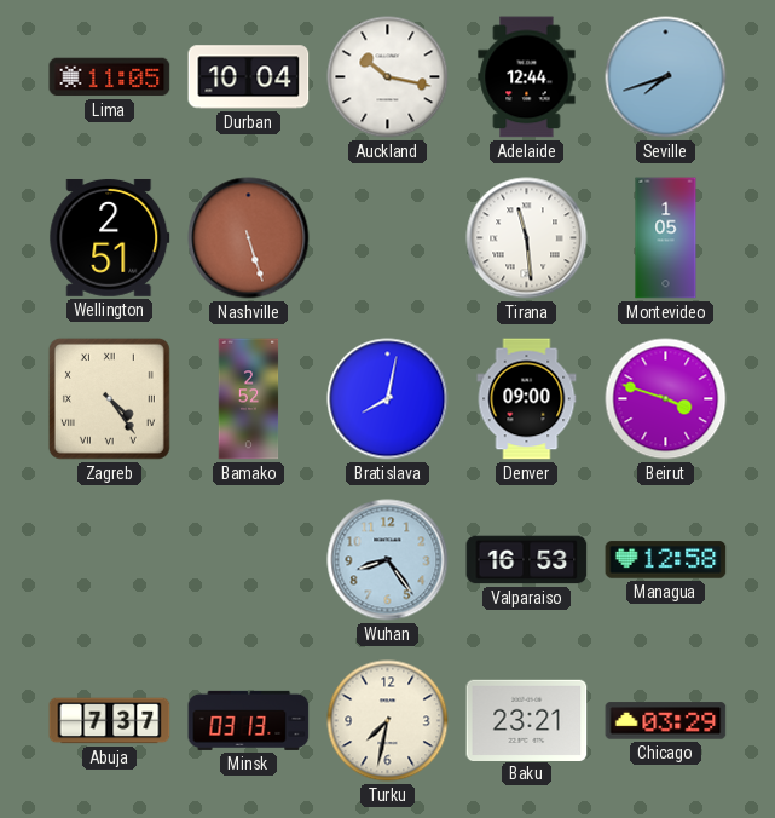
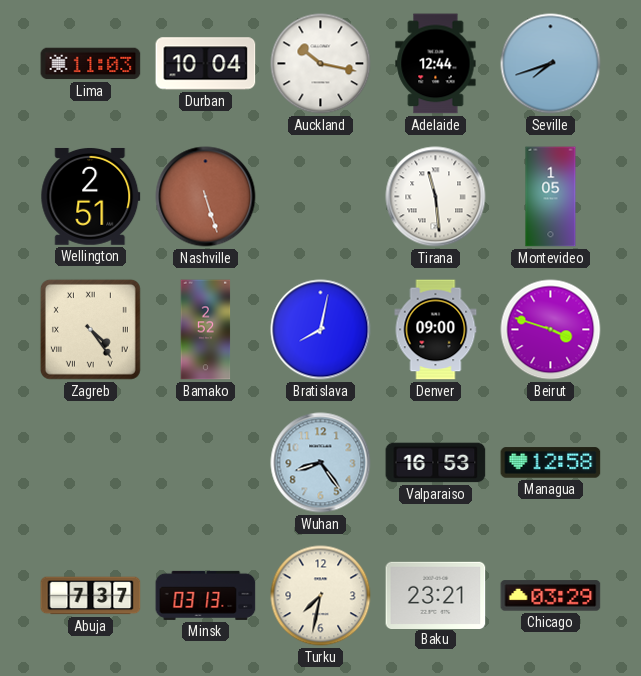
Lima: 11:05 -> 11:03 (91, 64)
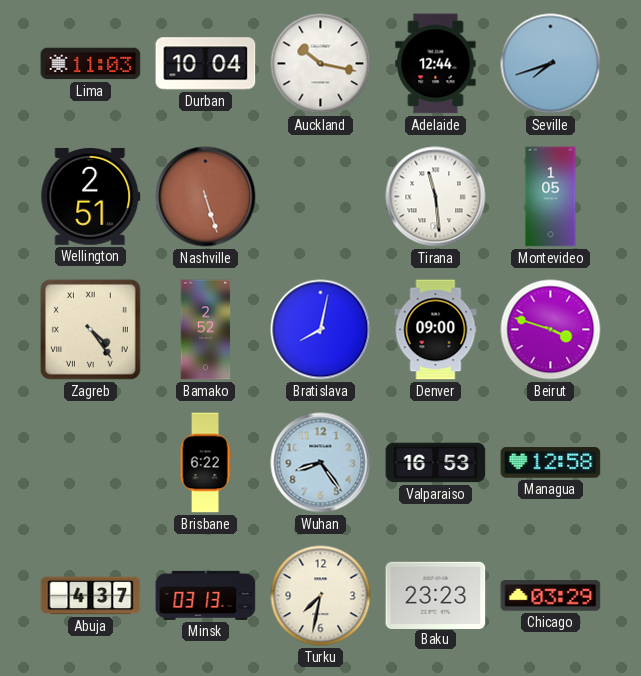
Brisbane: none -> 6:22 (205, 463)
Abuja: 7:37 -> 4:37 (91, 596)
Baku: 23:21 -> 23:23 (436, 595)
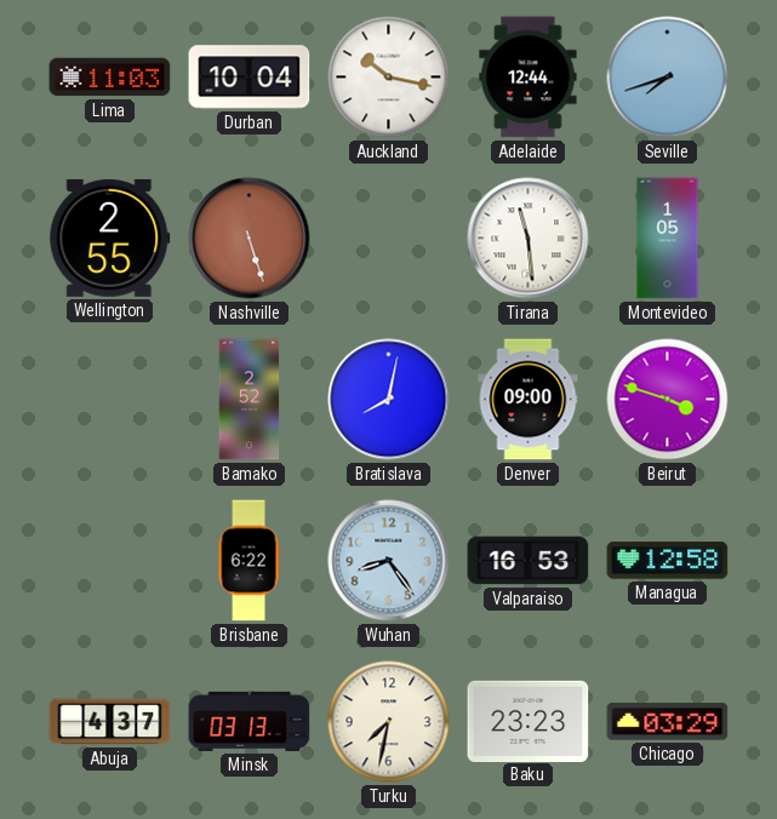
Wellington: 2:51 -> 2:55 (110, 237)
Zagreb: 4:24 -> none (90, 329)
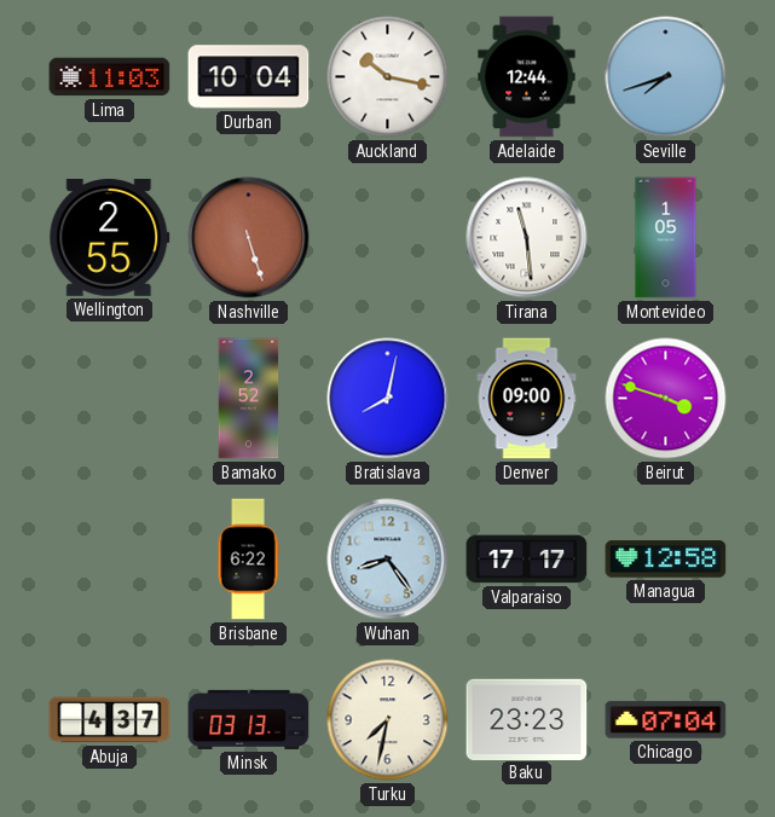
Valparaiso: 16:53 -> 17:17 (527, 560)
Chicago: 03:29 -> 07:04 (666, 720)
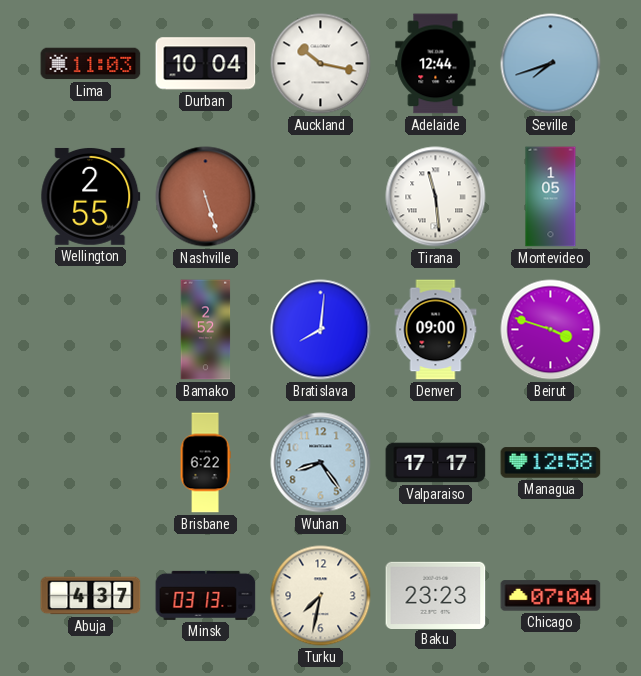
Bratislava: 8:02 -> 8:01 (321, 330)
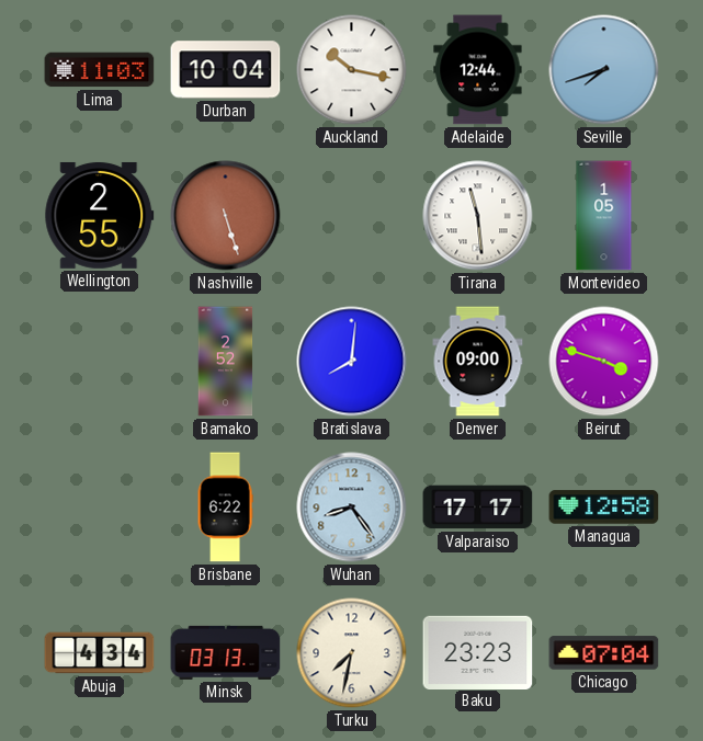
Abuja: 4:37 -> 4:34 (100, 653)
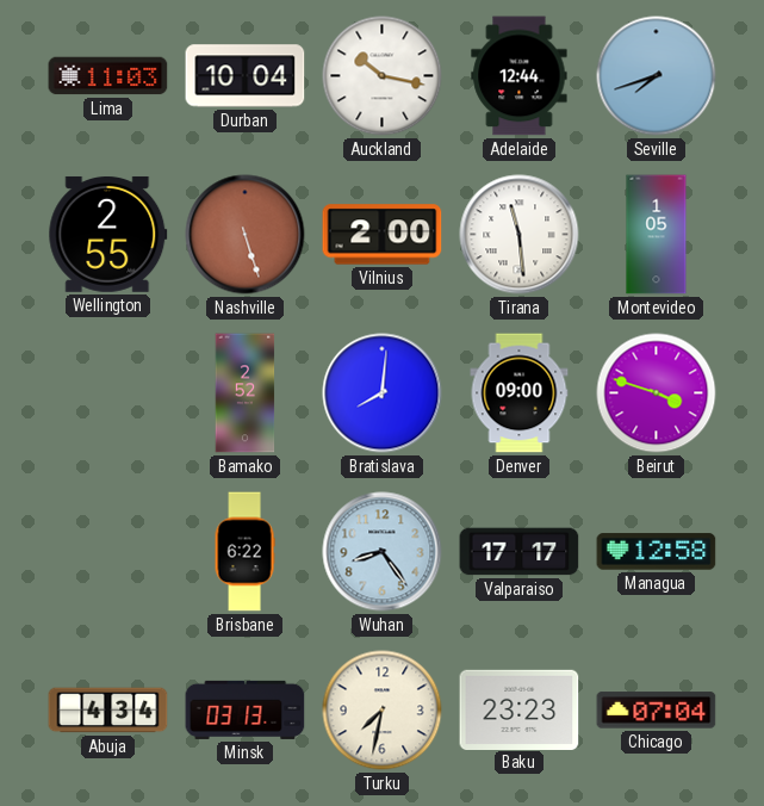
Vilnius: none -> 2:00 (383, 235)
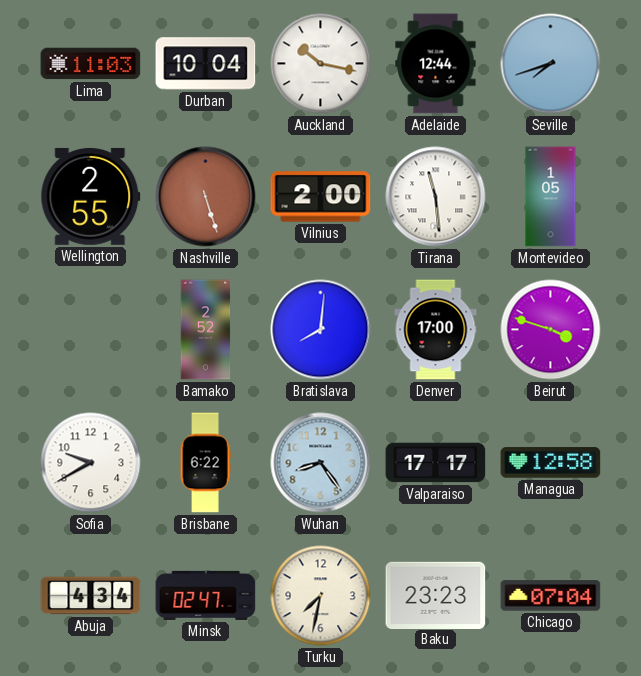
Denver: 09:00 -> 17:00 (436, 330)
Sofia: none -> 9:40 (91, 463)
Minsk: 03:13 -> 02:47 (206, 595)
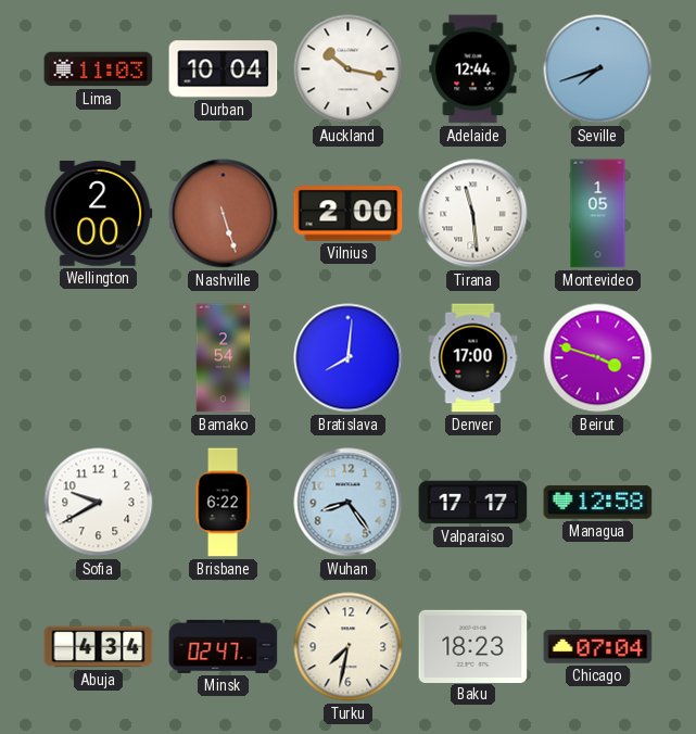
Wellington: 2:55 -> 2:00 (99, 213)
Bamako: 2:52 -> 2:54 (224, 358)
Baku: 23:23 -> 18:23 (473, 646)
